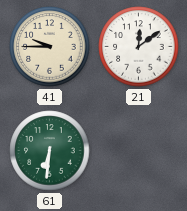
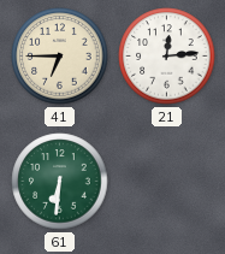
41: 9:45 -> 6:45 (60, 57)
21: 12:09 -> 12:14 (167, 57)
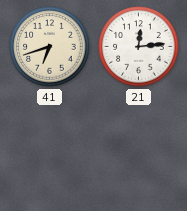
41: 6:45 -> 6:42 (50, 47)
61: 6:31 -> none (60, 182)
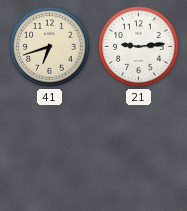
21: 12:14 -> 9:14 (139, 47)
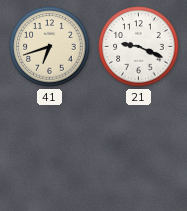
21: 9:14 -> 9:19 (139, 47)
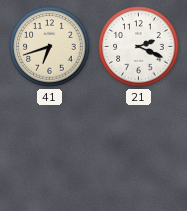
21: 9:19 -> 2:19 (139, 47)
